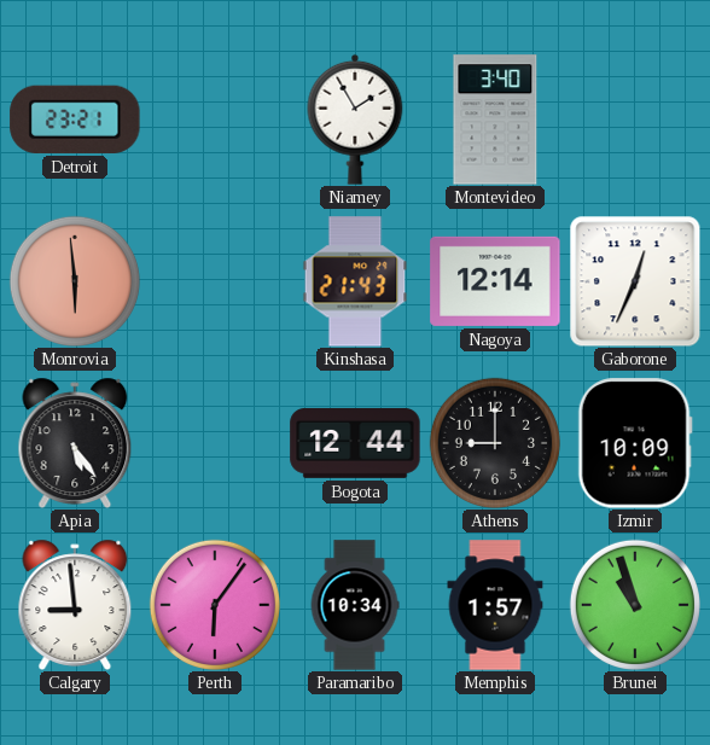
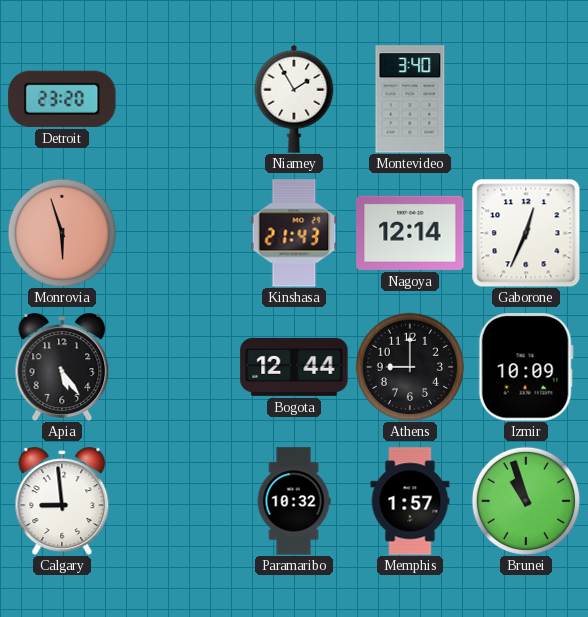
Detroit: 23:21 -> 23:20 (62, 99)
Monrovia: 5:59 -> 5:57 (62, 233)
Perth: 6:06 -> none (215, 605)
Paramaribo: 10:34 -> 10:32 (294, 501)
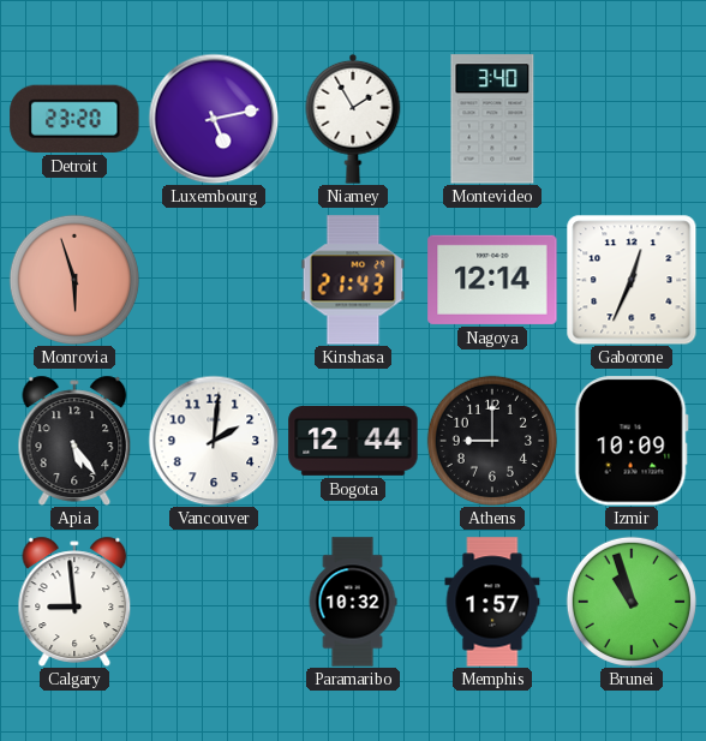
Luxembourg: none -> 5:13 (214, 119)
Vancouver: none -> 2:01 (214, 441)
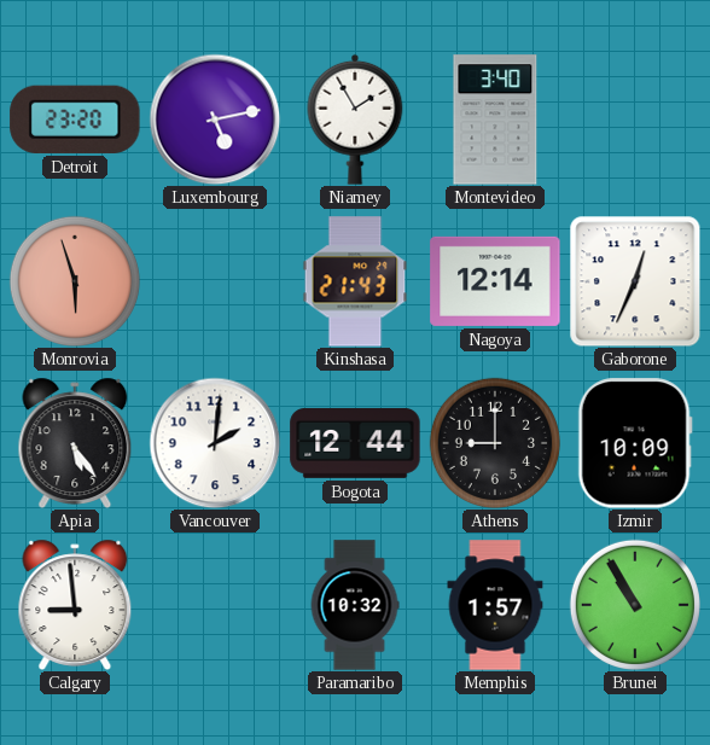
Brunei: 10:57 -> 10:55 (635, 605)
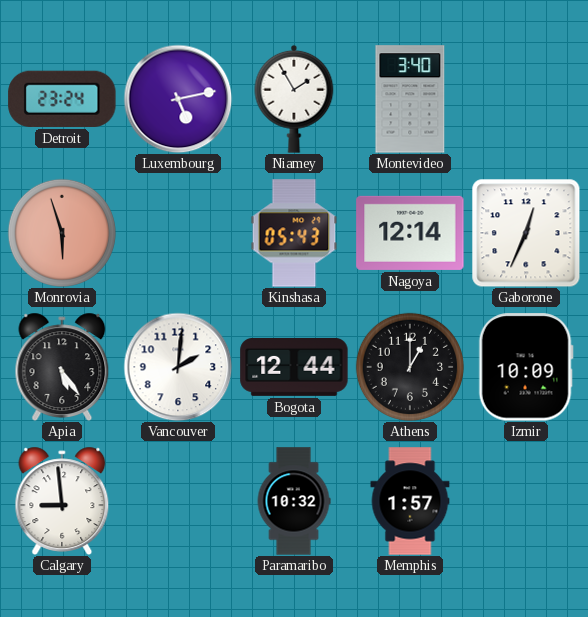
Detroit: 23:20 -> 23:24 (62, 99)
Kinshasa: 21:43 -> 05:43 (294, 233)
Athens: 9:00 -> 1:00 (410, 367)
Brunei: 10:55 -> none (635, 605)
